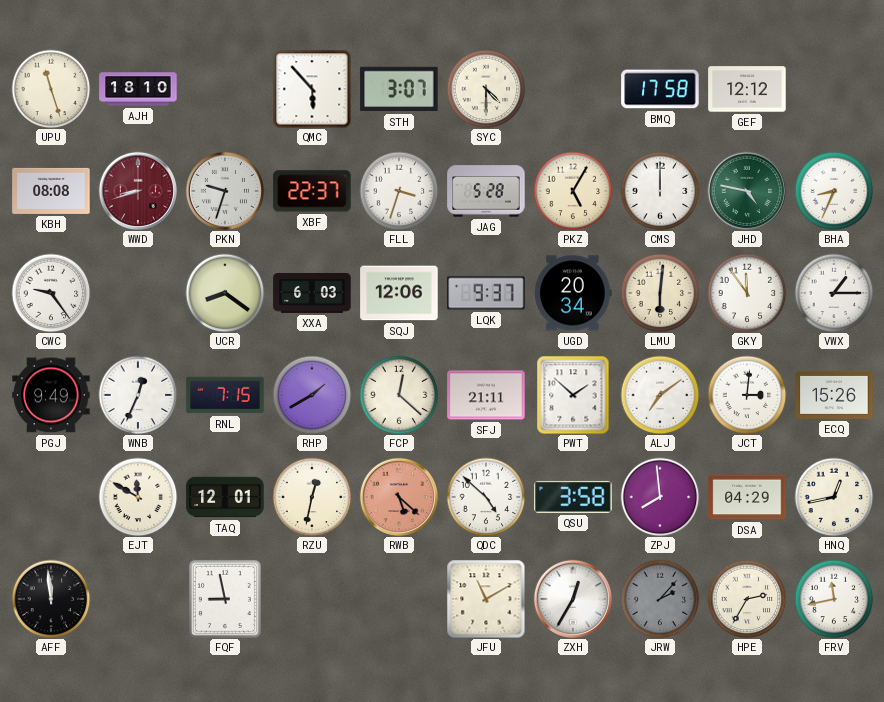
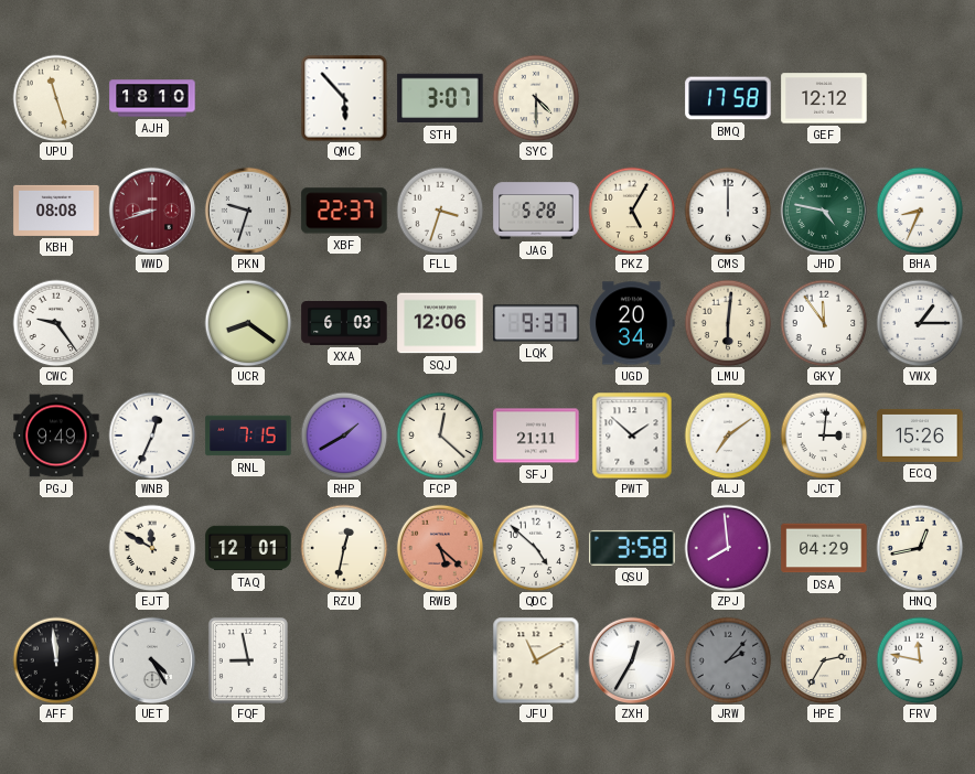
UET: none -> 4:25 (151, 659)
FRV: 11:43 -> 11:47 (920, 660)
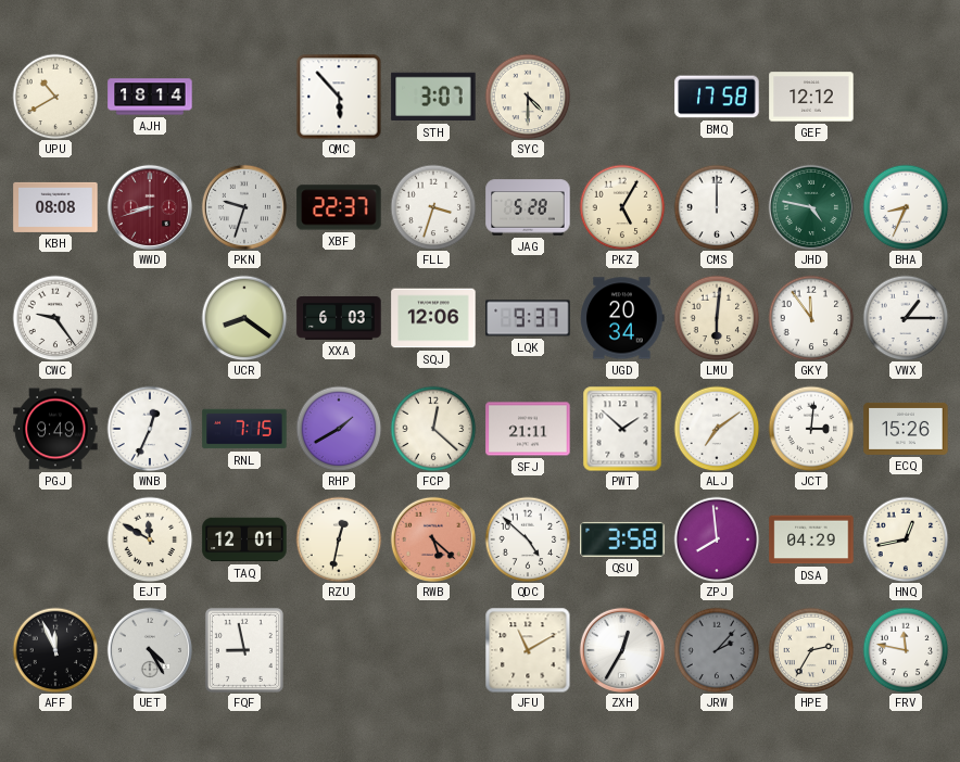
UPU: 11:27 -> 10:40 (55, 97)
AJH: 18:10 -> 18:14 (150, 97)
AFF: 11:59 -> 11:56 (55, 650)
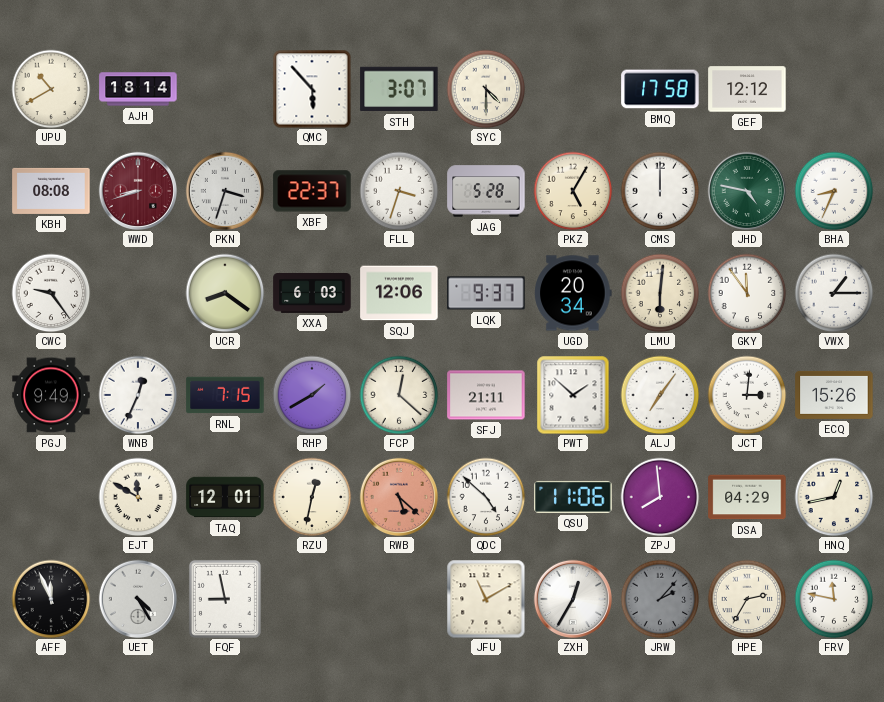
PKN: 9:33 -> 3:33 (224, 190)
ALJ: 7:09 -> 7:06 (660, 395)
QSU: 3:58 -> 11:06 (573, 497)
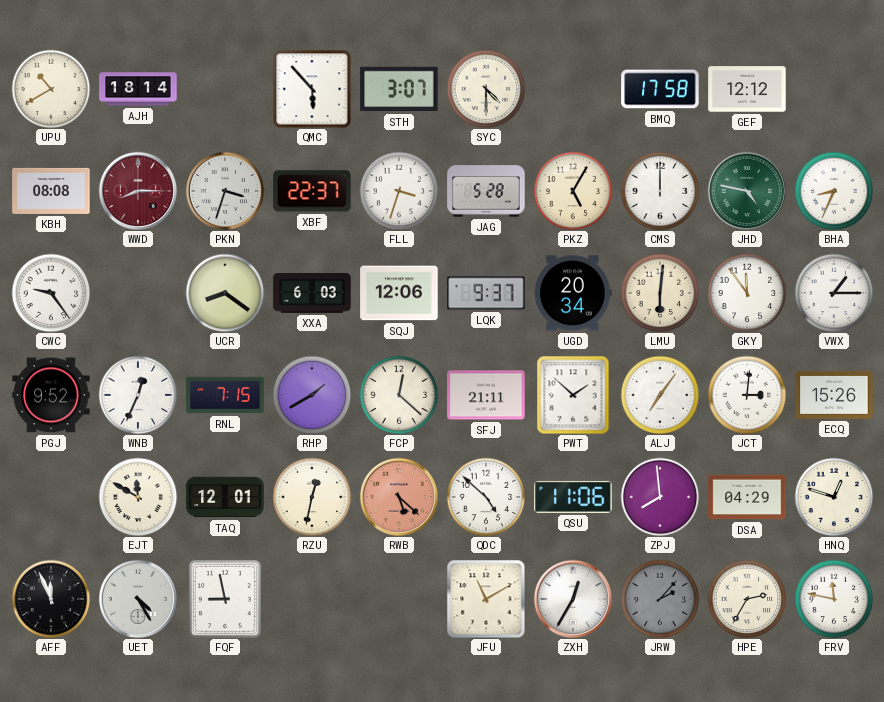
WWD: 8:42 -> 8:15 (137, 190)
PGJ: 9:49 -> 9:52 (51, 395)
HNQ: 12:43 -> 12:48 (834, 497)
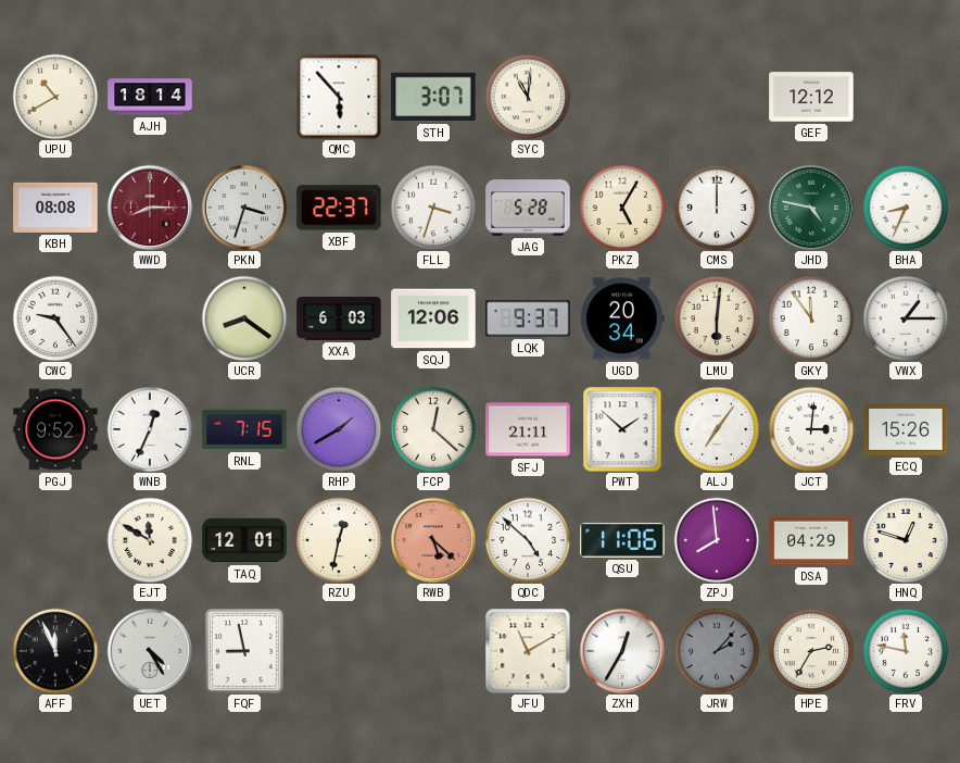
SYC: 4:30 -> 11:01 (528, 97)
BMQ: 17:58 -> none (660, 89)
